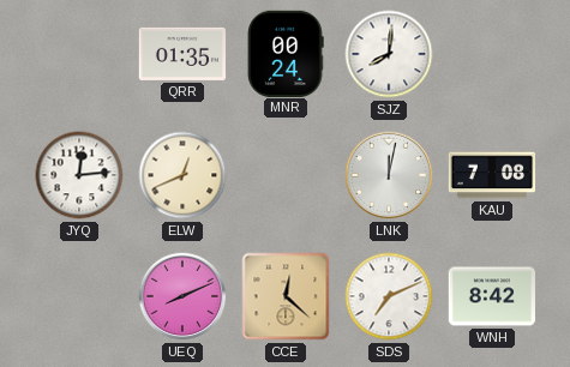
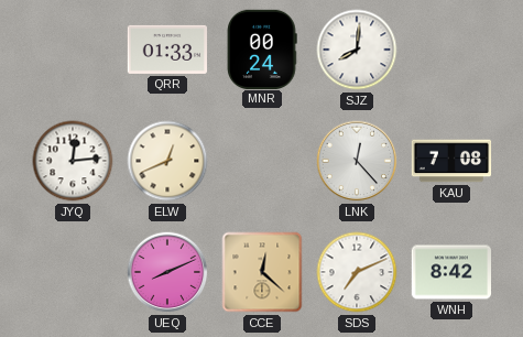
QRR: 01:35 -> 01:33 (167, 50)
LNK: 12:02 -> 12:23 (357, 161)
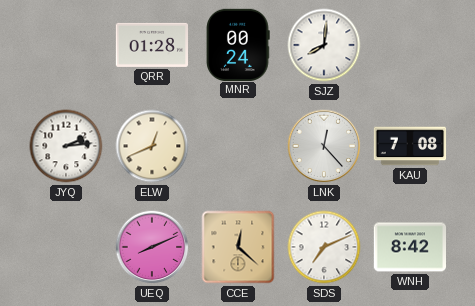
QRR: 01:33 -> 01:28 (152, 45)
JYQ: 12:14 -> 2:14 (66, 146)
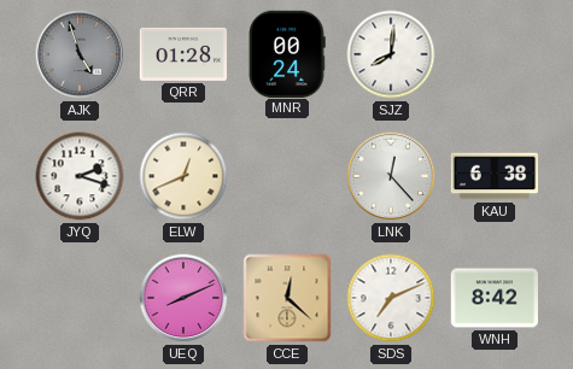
AJK: none -> 4:57 (80, 54)
JYQ: 2:14 -> 2:18 (80, 176)
KAU: 7:08 -> 6:38 (495, 176)
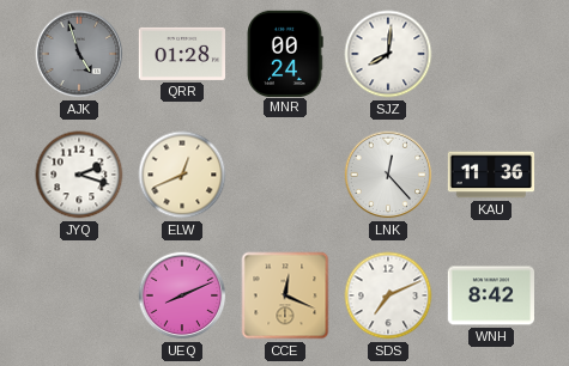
KAU: 6:38 -> 11:36 (491, 175)
CCE: 12:22 -> 12:19 (285, 295)
